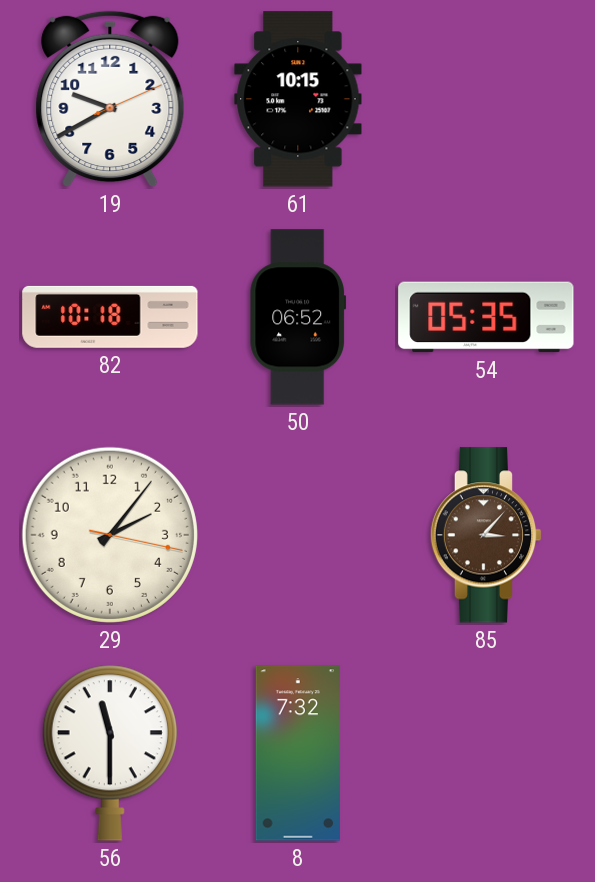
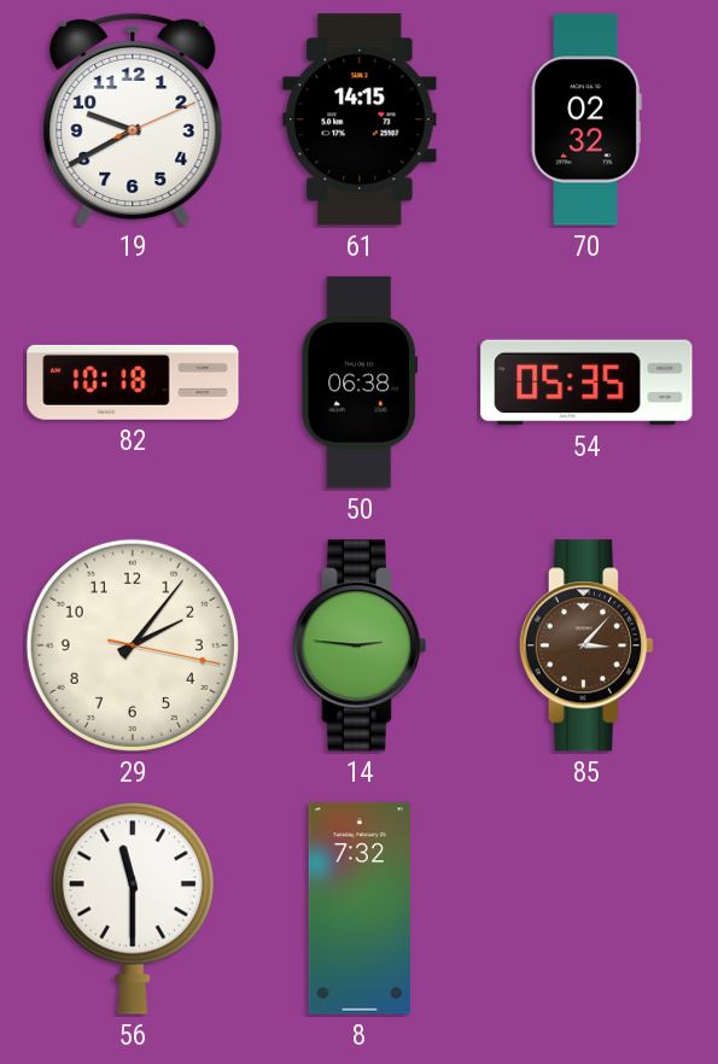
61: 10:15 -> 14:15 (360, 119)
70: none -> 02:32 (586, 119)
50: 06:52 -> 06:38 (360, 382)
14: none -> 2:46 (360, 645)
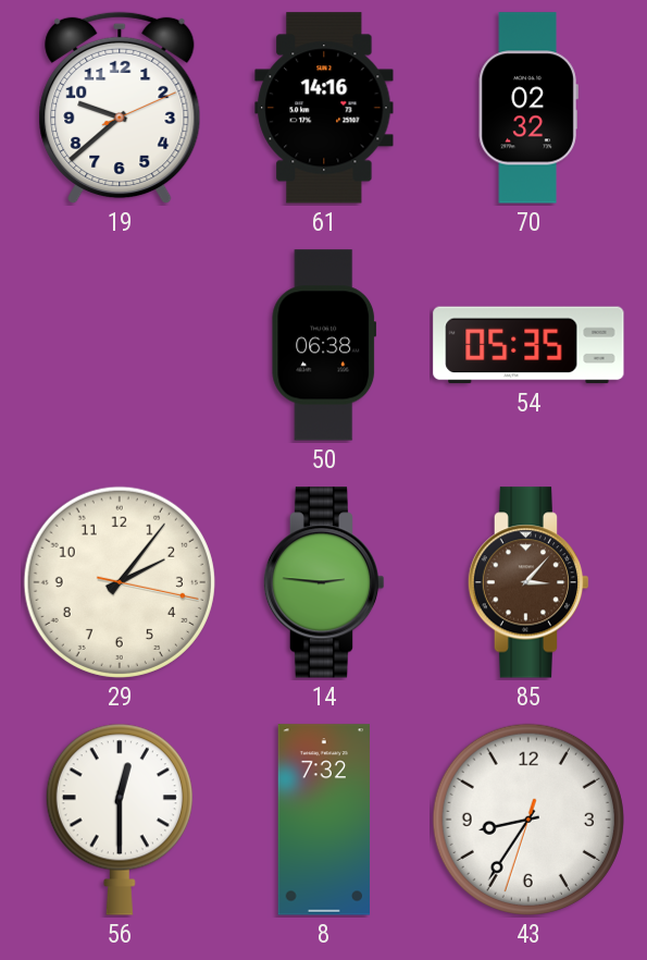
19: 9:40 -> 9:38 (120, 108)
61: 14:15 -> 14:16 (324, 108)
82: 10:18 -> none (133, 382)
56: 11:30 -> 12:30 (120, 820)
43: none -> 8:35 (528, 820)
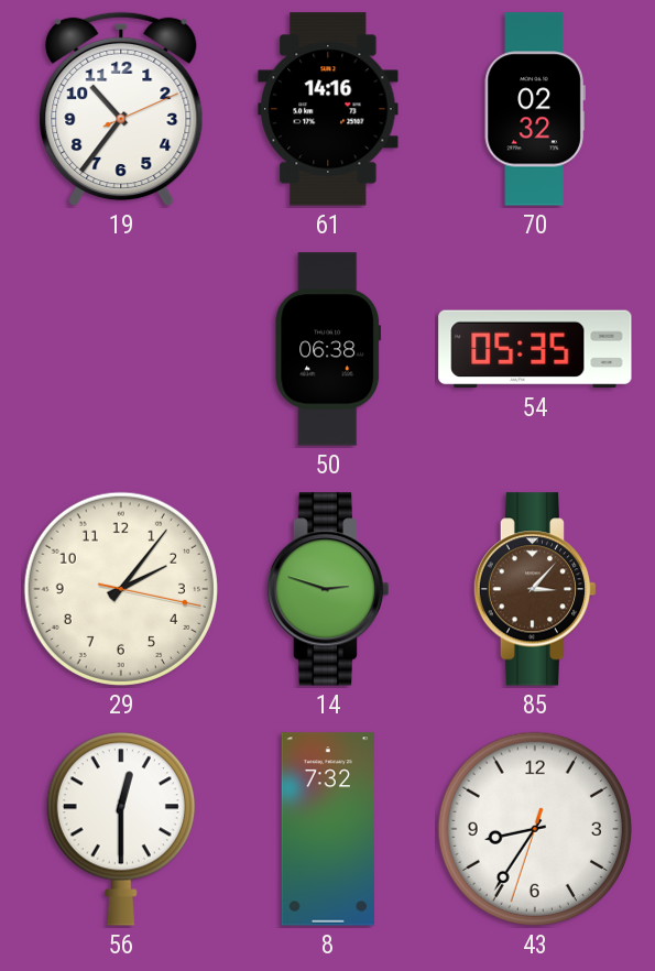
19: 9:38 -> 10:36 (121, 109)
14: 2:46 -> 2:48 (328, 589)
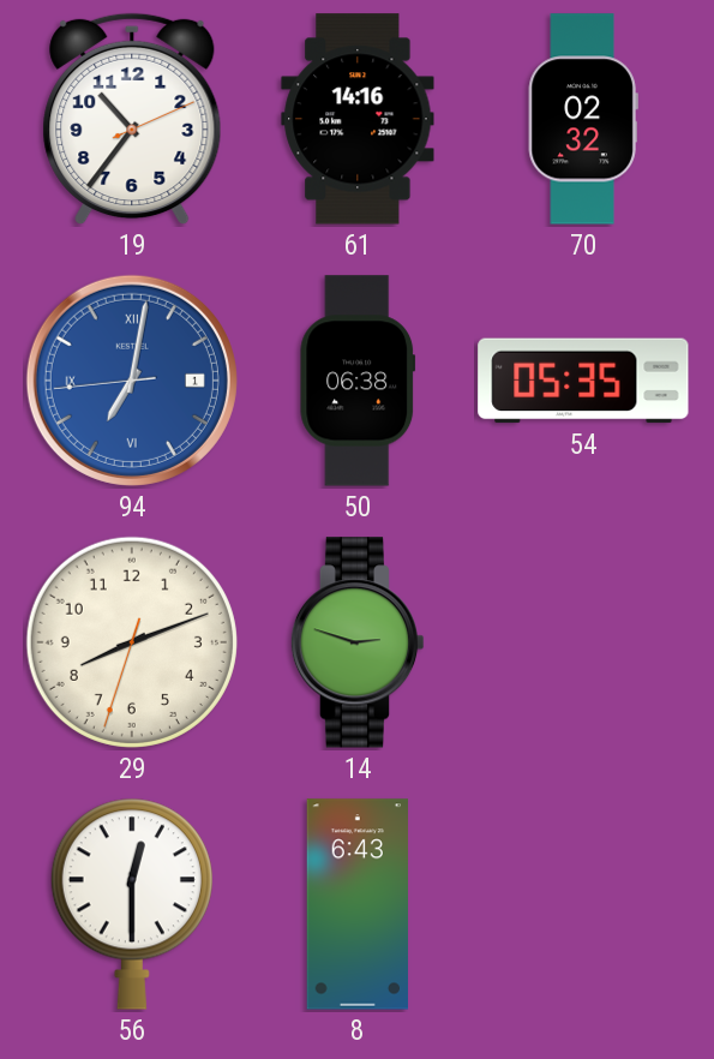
94: none -> 7:01 (132, 381)
29: 2:06 -> 8:11 (132, 642)
85: 3:07 -> none (535, 589)
8: 7:32 -> 6:43 (358, 904)
43: 8:35 -> none (535, 829)
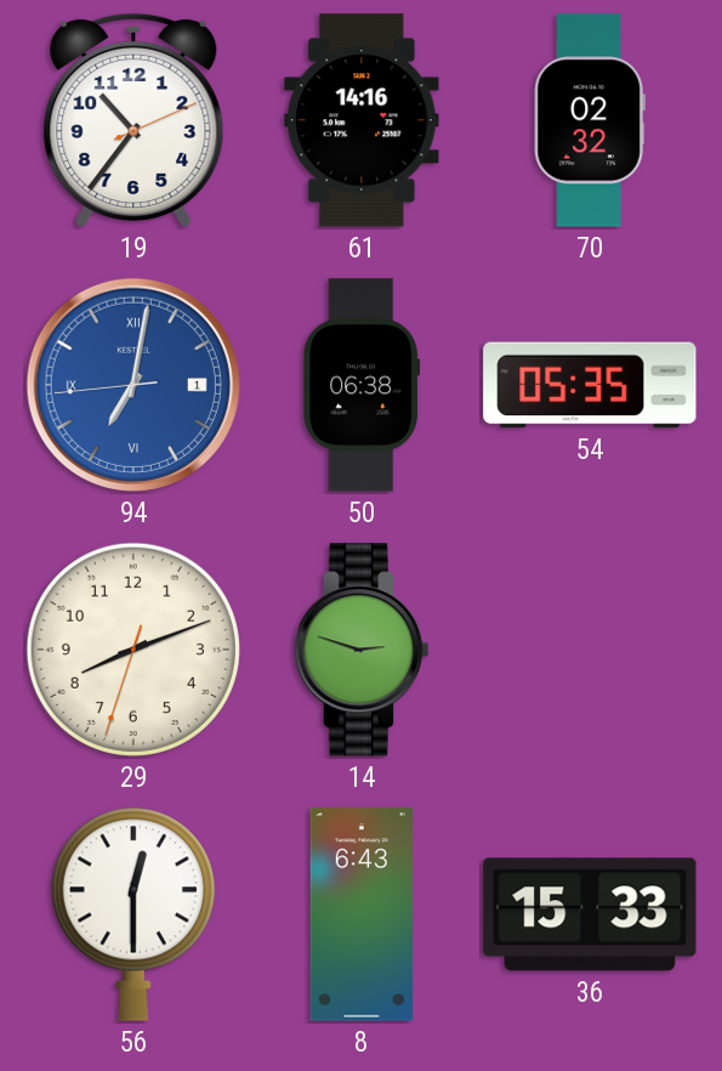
36: none -> 15:33 (590, 914)
